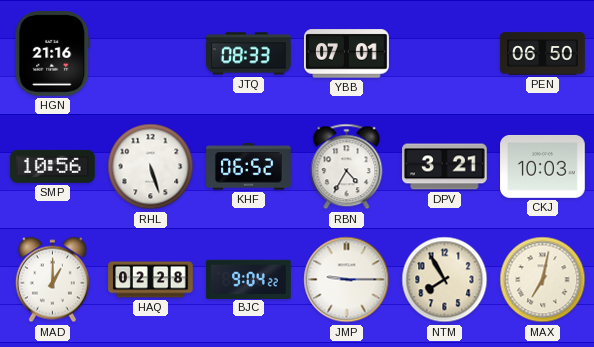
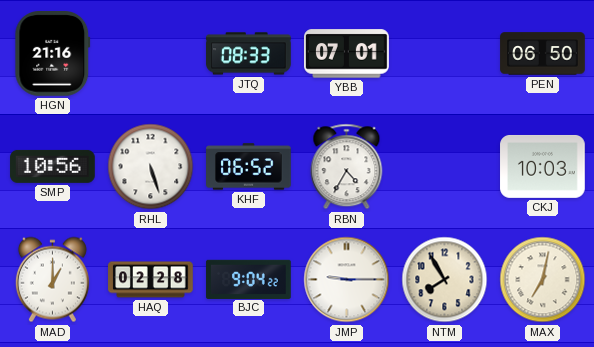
DPV: 3:21 -> none (445, 167)
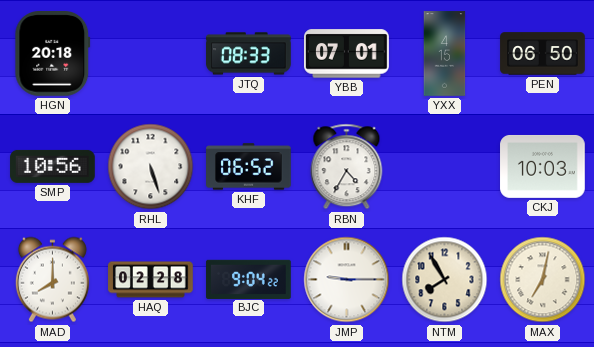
HGN: 21:16 -> 20:18 (53, 54)
YXX: none -> 4:15 (445, 54)
MAD: 1:00 -> 8:00 (52, 280)
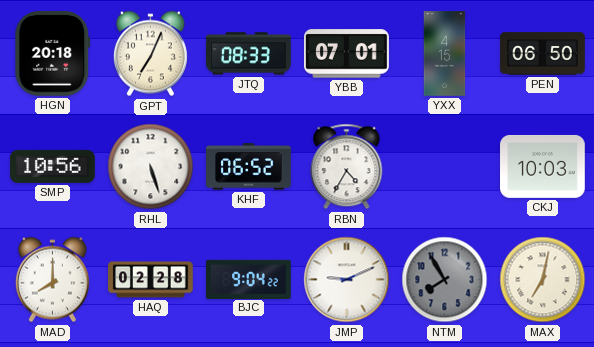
GPT: none -> 7:04 (150, 54)
JMP: 9:15 -> 9:11 (347, 280)
NTM dial: cream -> grey (445, 280)
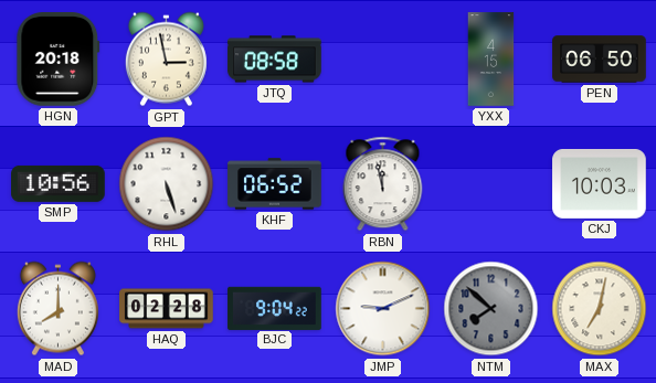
GPT: 7:04 -> 2:58 (166, 60)
JTQ: 08:33 -> 08:58 (275, 60)
YBB: 07:01 -> none (347, 54)
RBN: 4:35 -> 11:58 (383, 184)
NTM: 7:55 -> 7:52 (491, 309)
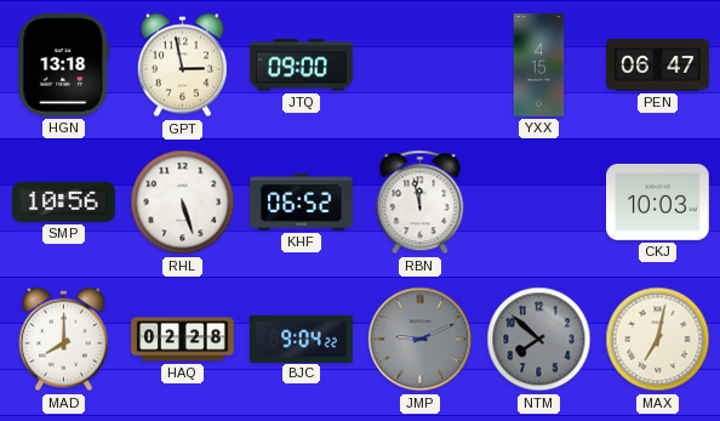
HGN: 20:18 -> 13:18 (64, 66)
JTQ: 08:58 -> 09:00 (302, 66)
PEN: 06:50 -> 06:47 (658, 66)
JMP dial: white -> grey (421, 340)
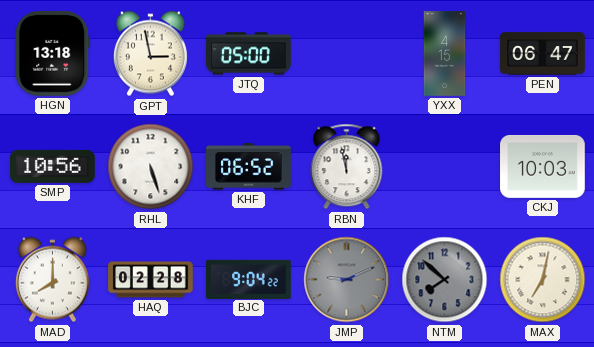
JTQ: 09:00 -> 05:00 (249, 54)
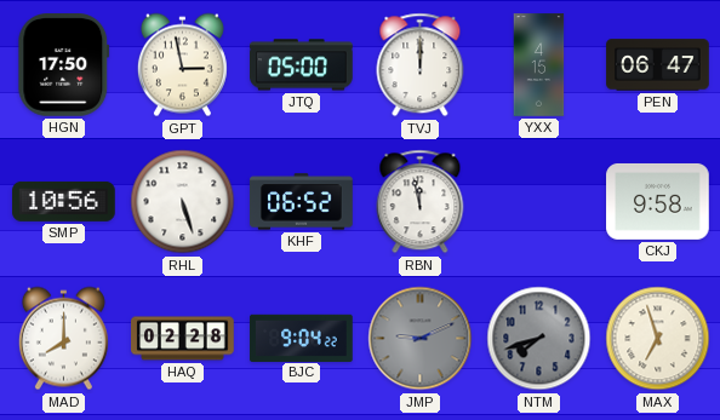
HGN: 13:18 -> 17:50 (64, 65)
TVJ: none -> 12:00 (421, 65)
CKJ: 10:03 -> 9:58 (658, 201)
NTM: 7:52 -> 7:42 (539, 339)
MAX: 7:02 -> 6:57 (658, 339)
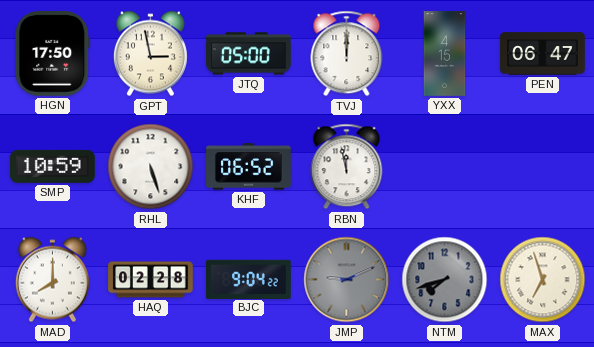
SMP: 10:56 -> 10:59 (53, 166)
CKJ: 9:58 -> none (658, 201)
